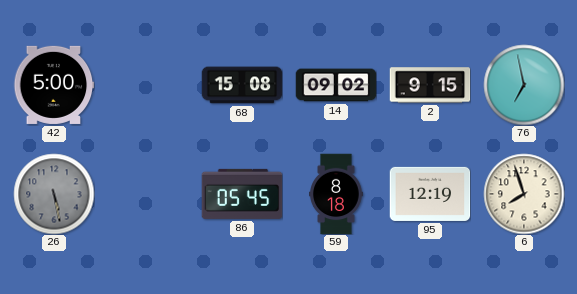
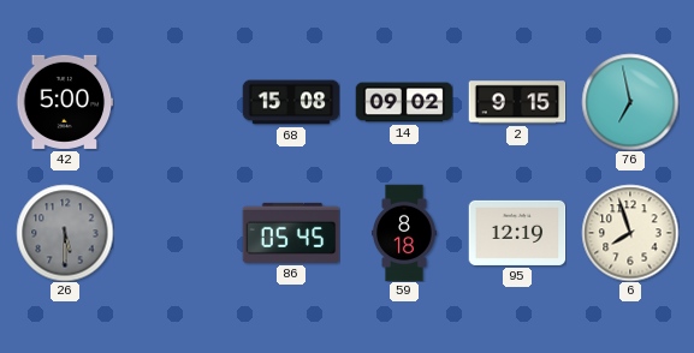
26: 5:28 -> 5:30 (65, 233)
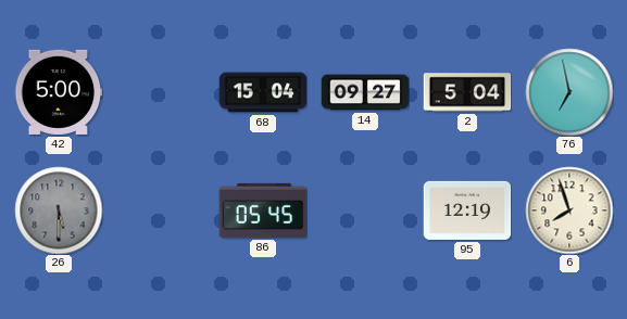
68: 15:08 -> 15:04 (263, 92)
14: 09:02 -> 09:27 (365, 92)
2: 9:15 -> 5:04 (467, 92)
59: 8:18 -> none (404, 233)
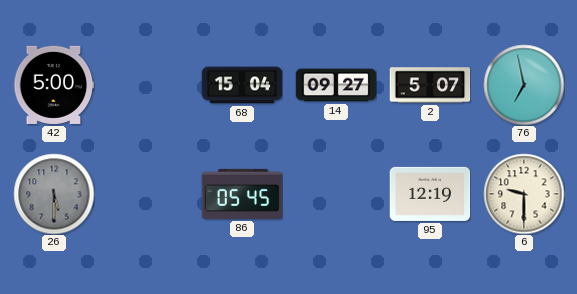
2: 5:04 -> 5:07 (430, 85)
6: 7:57 -> 9:30 (524, 194)
